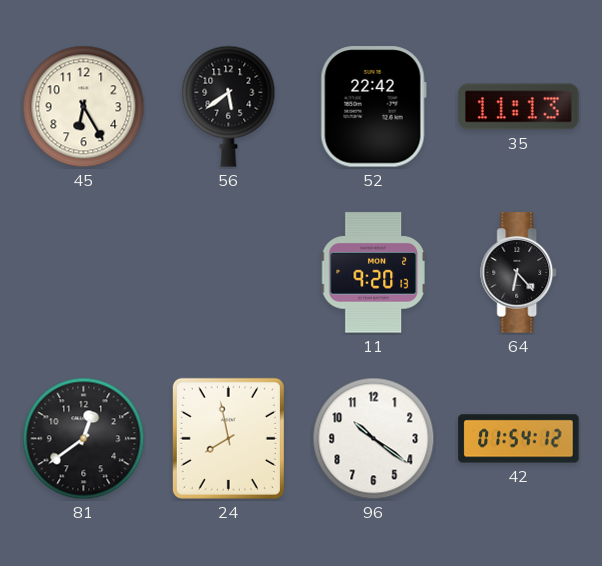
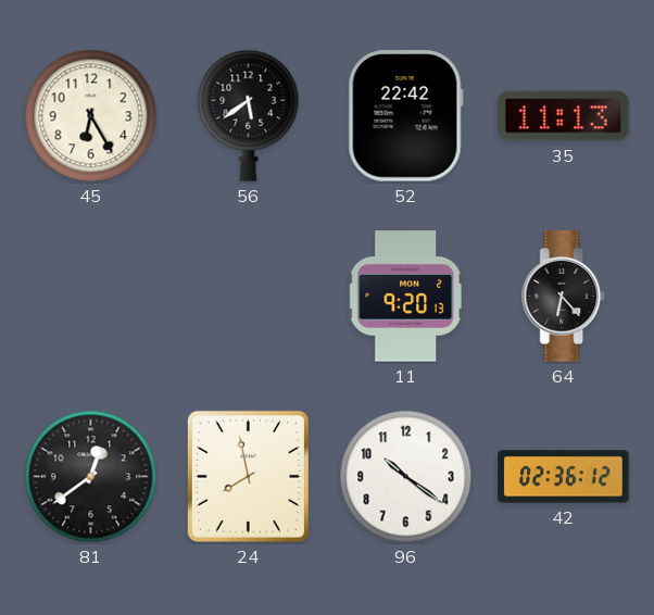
42: 01:54 -> 02:36 (564, 477)
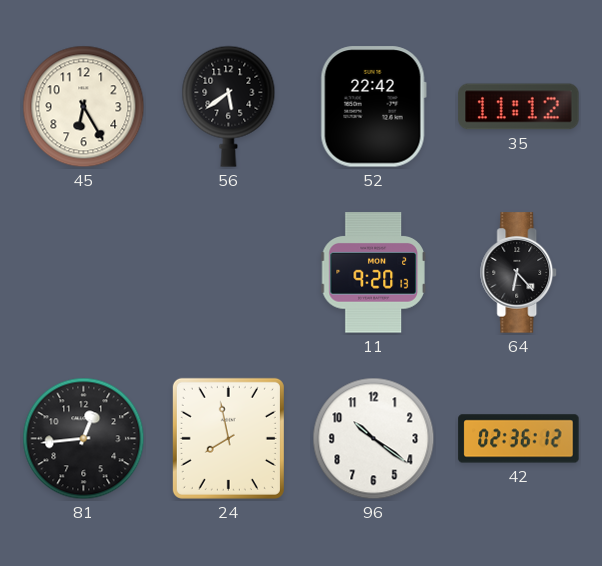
35: 11:13 -> 11:12 (519, 107)
81: 12:39 -> 12:44 (84, 439)
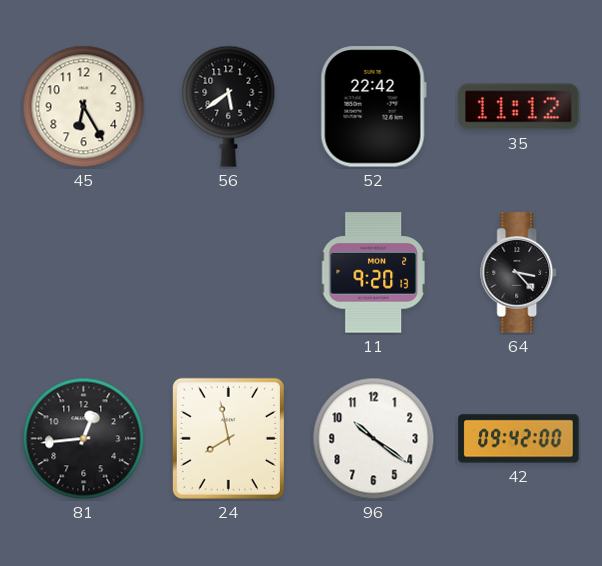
64: 6:23 -> 3:23 (519, 273)
42: 02:36 -> 09:42 (519, 439)
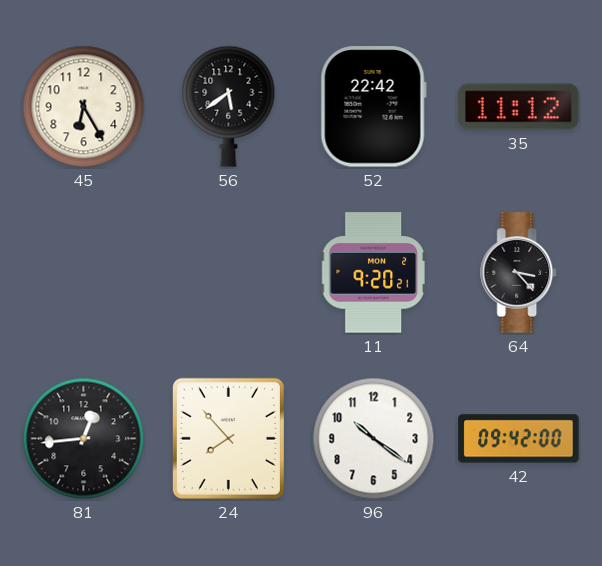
11: 9:20:13 -> 9:20:21 (373, 273)
24: 7:58 -> 7:53 (228, 438)
